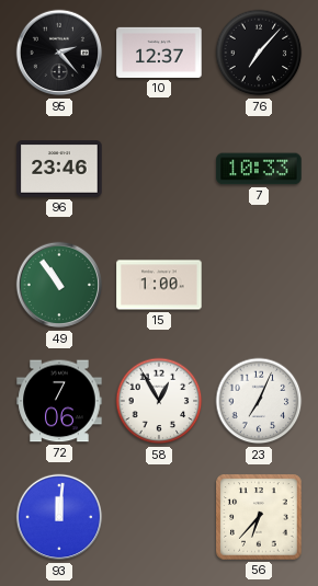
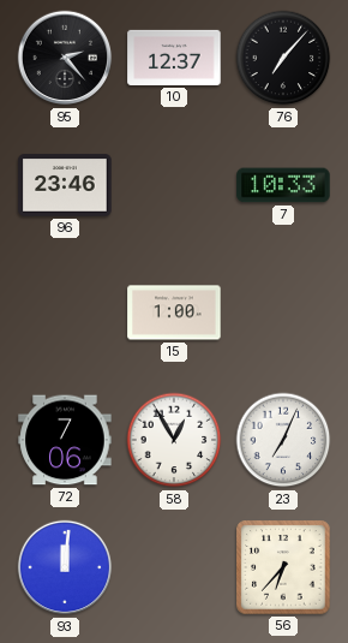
49: 10:54 -> none (59, 285)
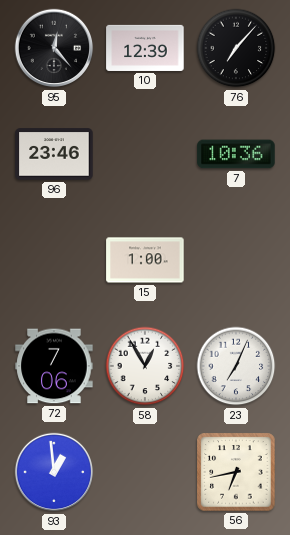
95: 2:23 -> 12:23 (54, 48)
10: 12:37 -> 12:39 (145, 48)
7: 10:33 -> 10:36 (236, 154)
93: 12:01 -> 12:59 (54, 472)
56: 6:37 -> 6:43 (236, 472)
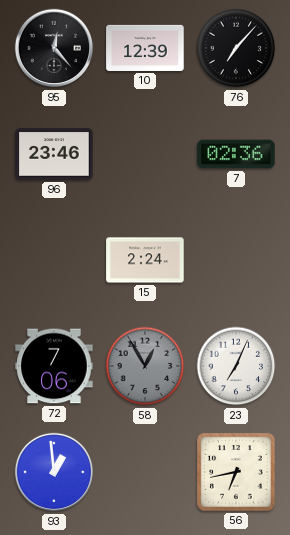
7: 10:36 -> 02:36 (236, 154)
15: 1:00 -> 2:24 (145, 260)
58 dial: white -> grey (145, 366)
